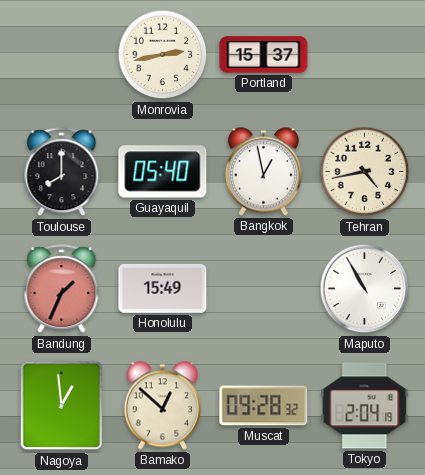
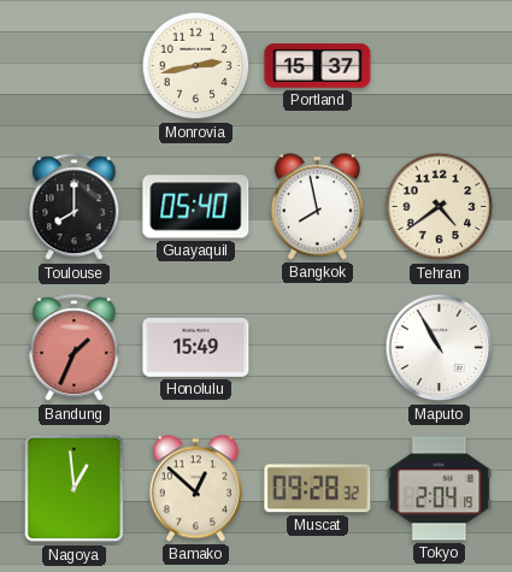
Bangkok: 12:58 -> 7:58 (317, 207)
Tehran: 4:43 -> 4:39 (440, 207)
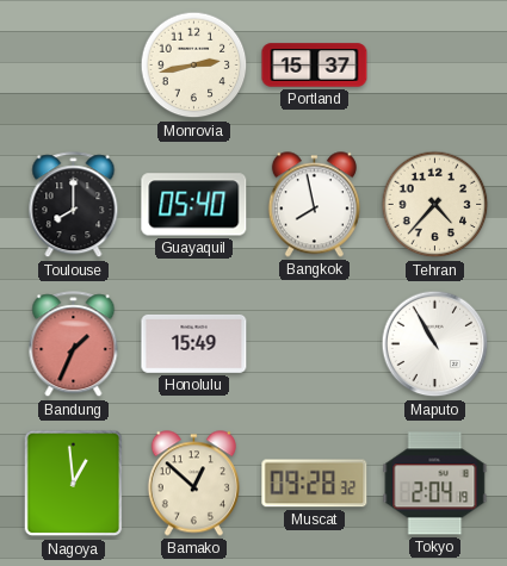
Tehran: 4:39 -> 4:37 (435, 205)
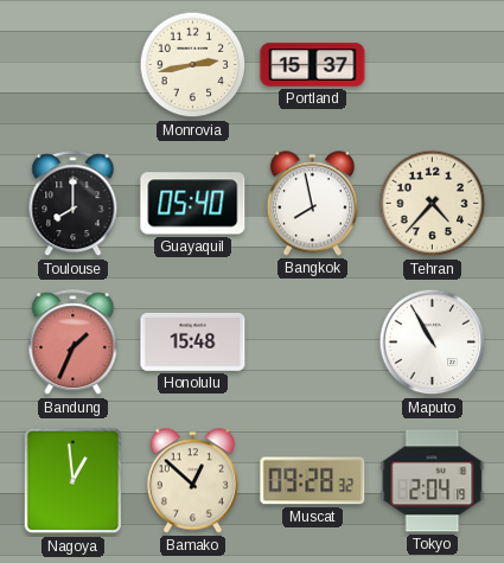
Honolulu: 15:49 -> 15:48 (193, 341)
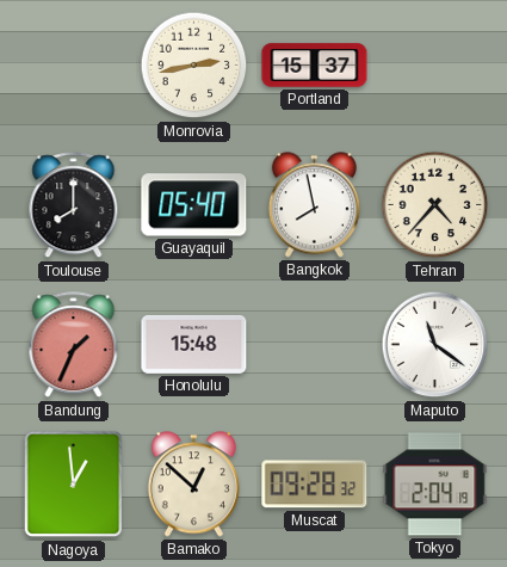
Maputo: 10:55 -> 11:21 (435, 345)
